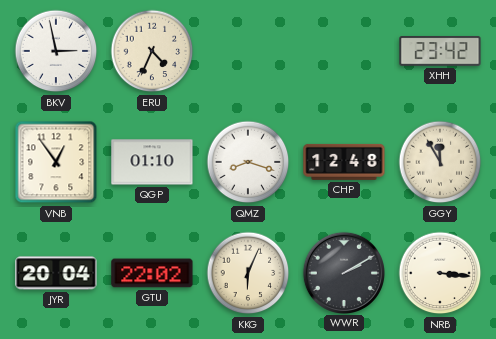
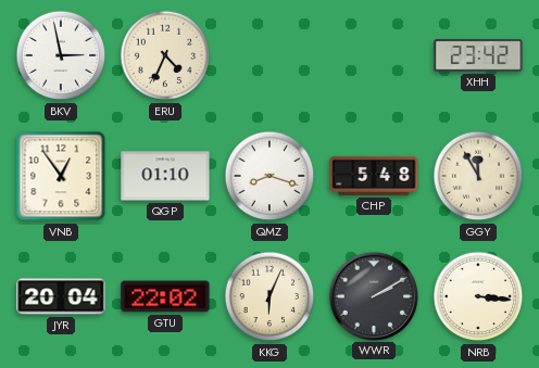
CHP: 12:48 -> 5:48 (374, 176)
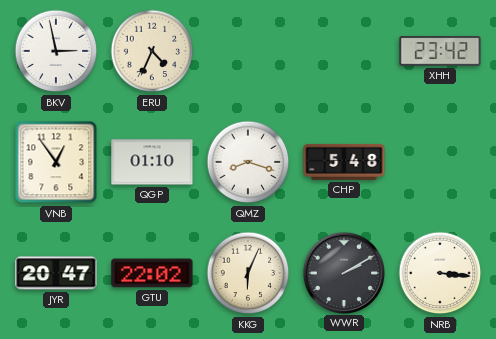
GGY: 11:55 -> none (478, 176)
JYR: 20:04 -> 20:47 (56, 273)
